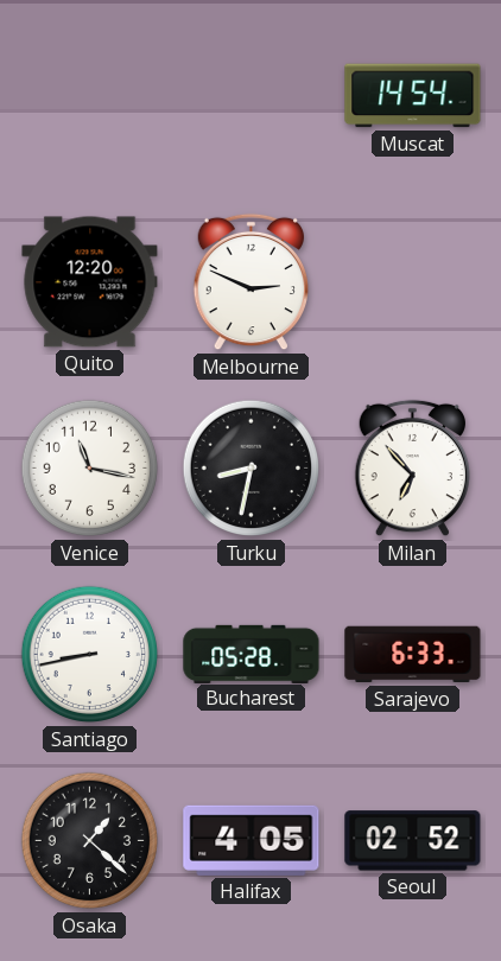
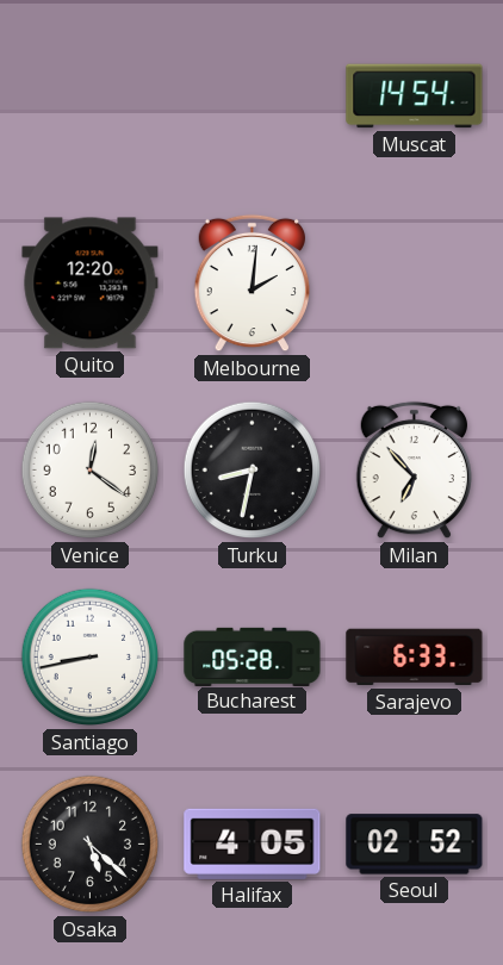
Melbourne: 2:49 -> 2:01 (251, 284)
Venice: 11:17 -> 12:21 (91, 471)
Osaka: 1:22 -> 5:22 (91, 845)
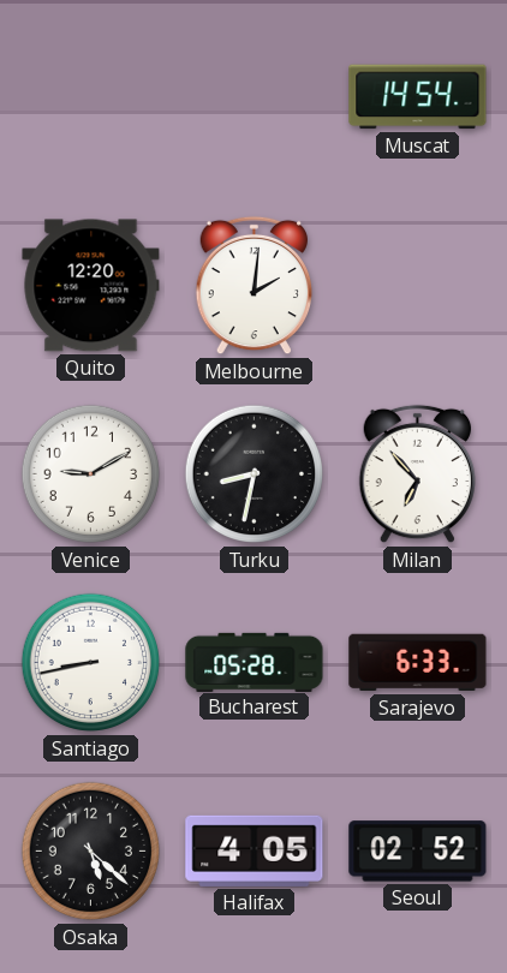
Venice: 12:21 -> 9:10 (91, 474)
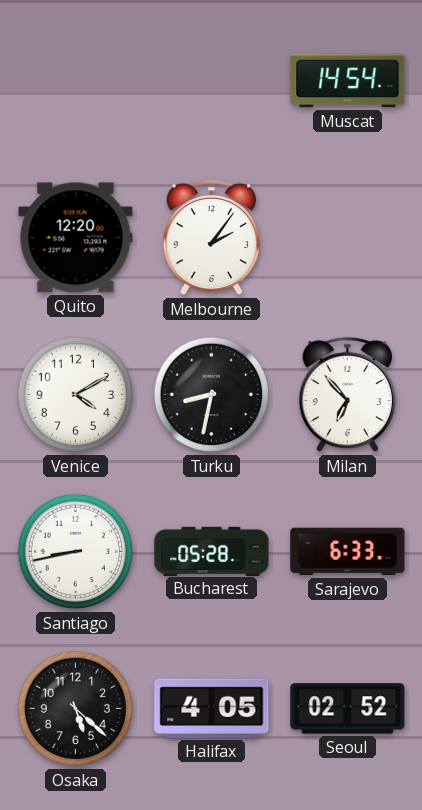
Melbourne: 2:01 -> 2:06 (211, 238)
Venice: 9:10 -> 4:10 (76, 395)
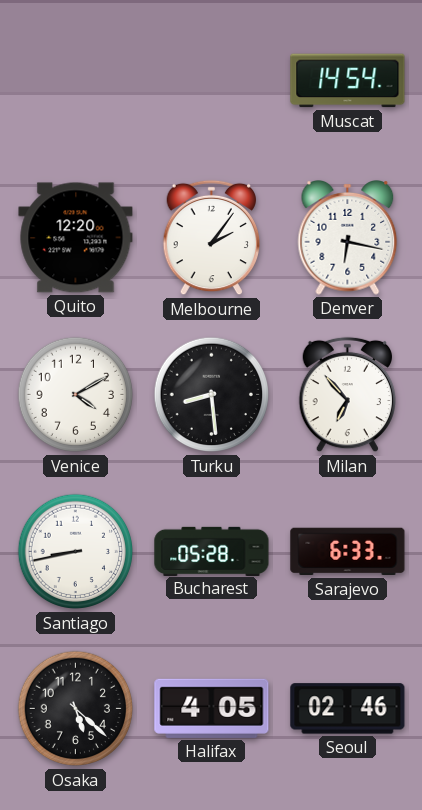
Denver: none -> 6:17 (348, 238)
Turku: 8:32 -> 8:29 (212, 395)
Seoul: 02:52 -> 02:46 (348, 709)
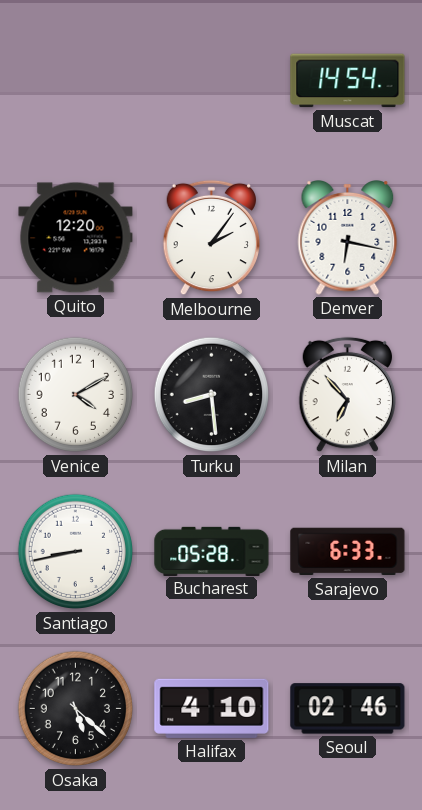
Halifax: 4:05 -> 4:10 (212, 708)
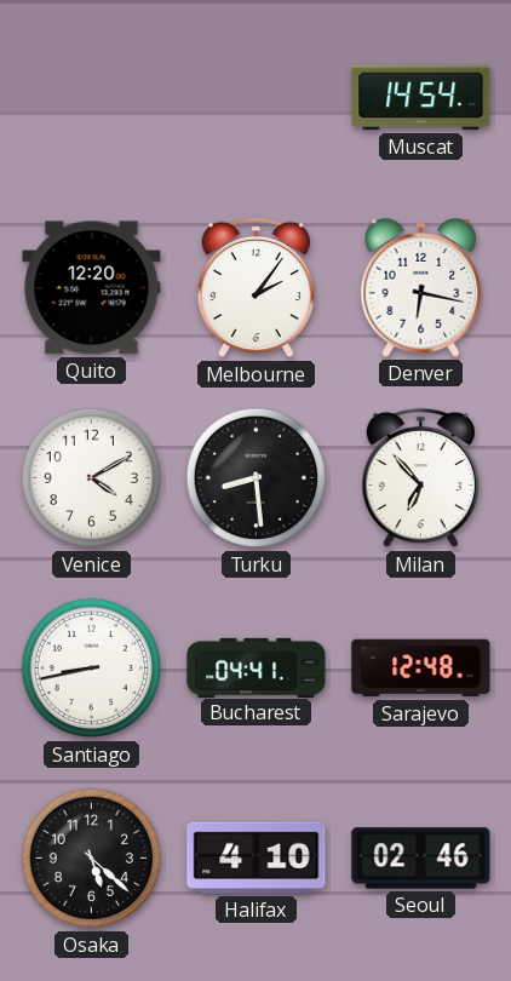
Bucharest: 05:28 -> 04:41 (257, 667)
Sarajevo: 6:33 -> 12:48 (421, 669)
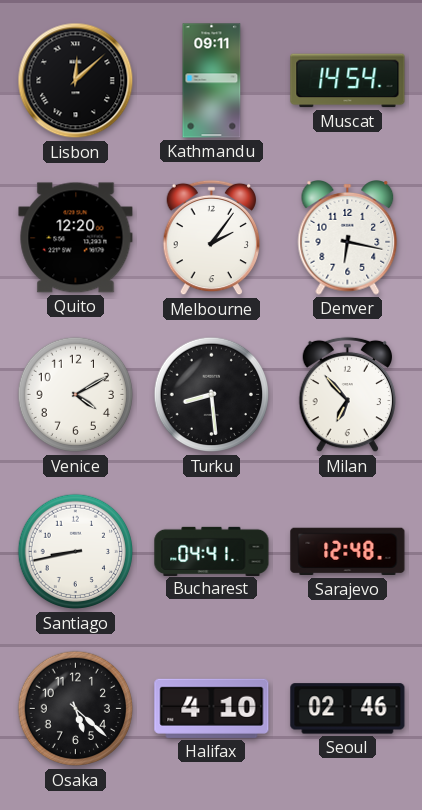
Lisbon: none -> 12:08 (76, 81)
Kathmandu: none -> 09:11 (212, 81)
